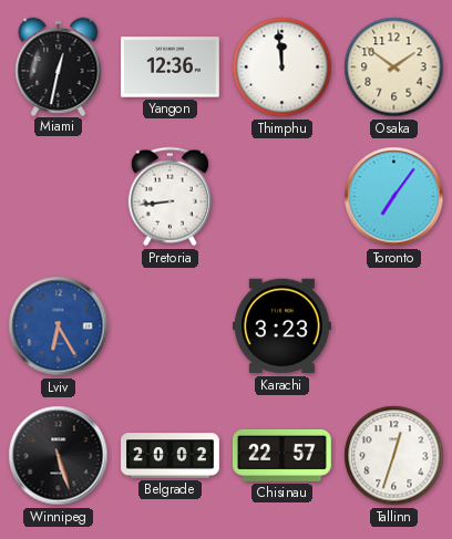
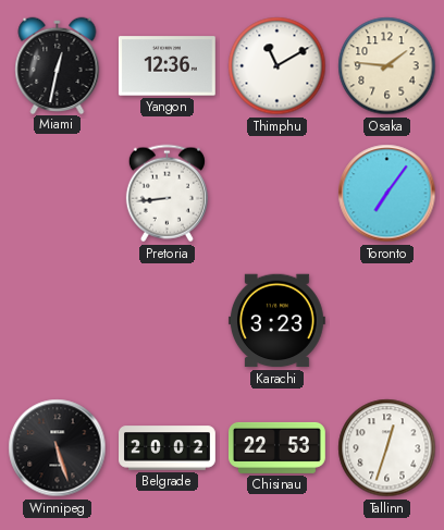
Thimphu: 11:59 -> 11:10 (277, 66)
Osaka: 1:51 -> 1:46 (387, 66)
Lviv: 6:25 -> none (59, 326)
Chisinau: 22:57 -> 22:53 (277, 447)
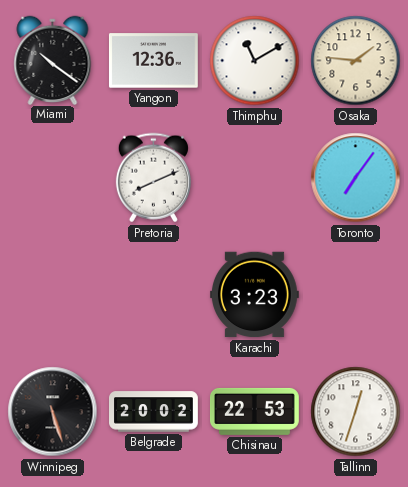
Miami: 12:32 -> 10:21 (53, 60)
Pretoria: 8:44 -> 8:11 (153, 178)
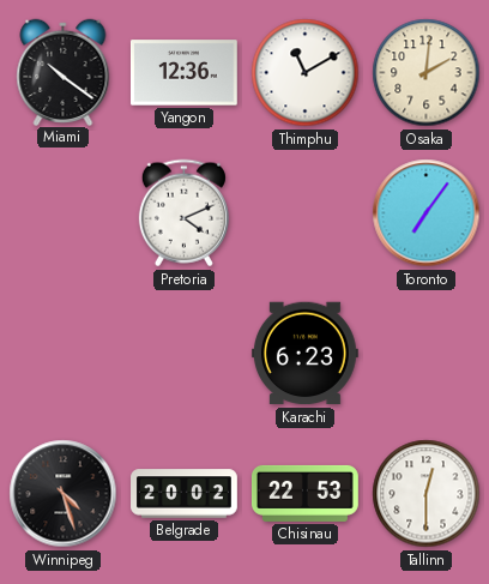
Osaka: 1:46 -> 2:01 (427, 73)
Pretoria: 8:11 -> 4:11 (183, 213)
Karachi: 3:23 -> 6:23 (304, 354)
Winnipeg: 5:27 -> 4:27 (64, 494)
Tallinn: 12:33 -> 12:30 (427, 494)
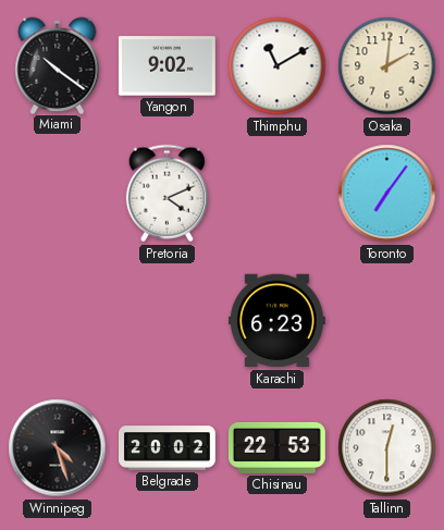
Yangon: 12:36 -> 9:02 (166, 66)
